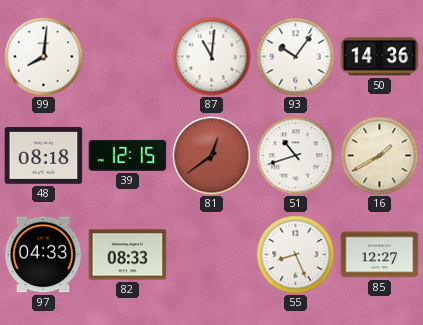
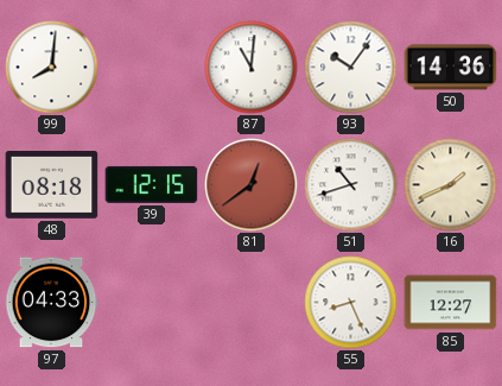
16: 1:40 -> 1:41 (451, 185)
82: 08:33 -> none (128, 255)
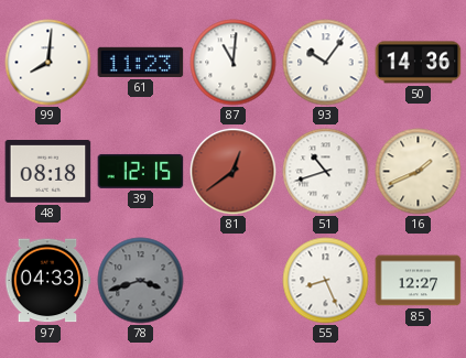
61: none -> 11:23 (141, 62)
78: none -> 3:42 (141, 281)
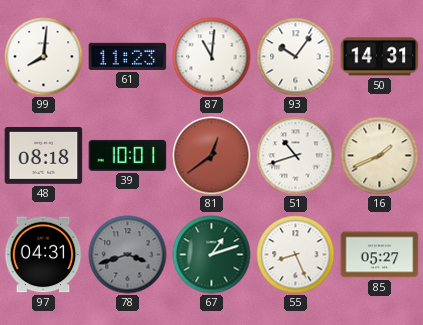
50: 14:36 -> 14:31 (380, 57)
39: 12:15 -> 10:01 (128, 155)
97: 04:33 -> 04:31 (43, 255)
67: none -> 1:12 (212, 255)
85: 12:27 -> 05:27 (380, 255)
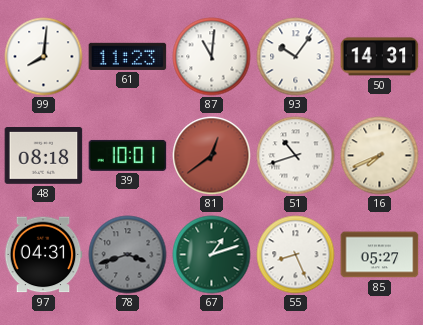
16: 1:41 -> 7:41 (380, 156)
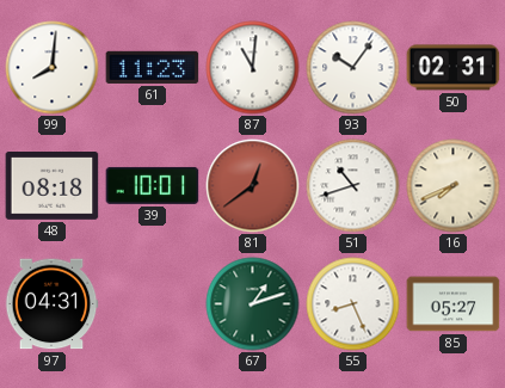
50: 14:31 -> 02:31 (454, 68)
78: 3:42 -> none (128, 255)
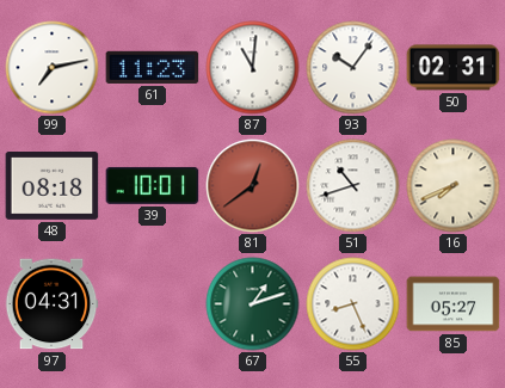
99: 8:01 -> 7:13 (53, 68)
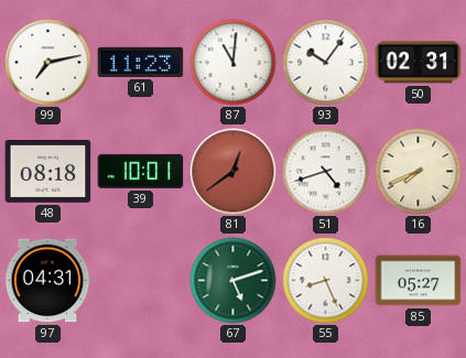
51: 10:42 -> 4:42 (326, 172)
67: 1:12 -> 5:12 (234, 281)
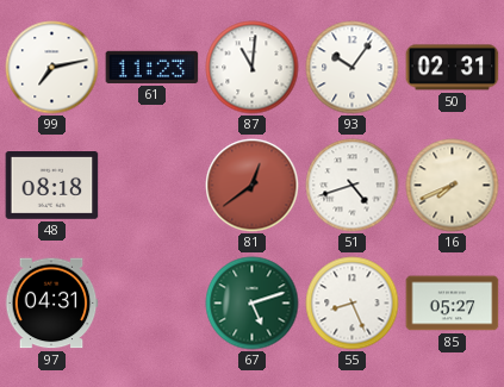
39: 10:01 -> none (141, 171)
